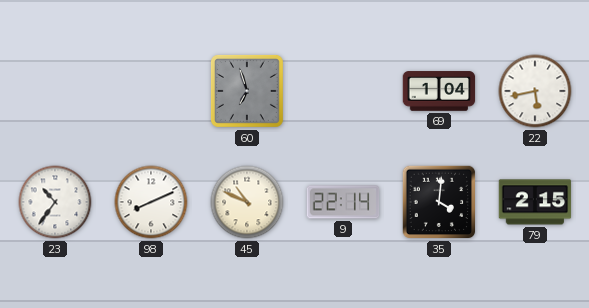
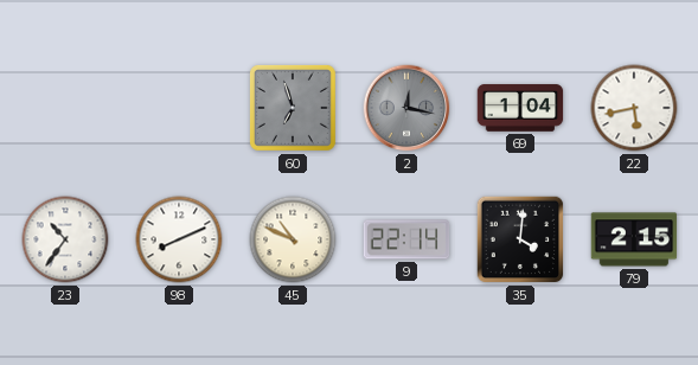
2: none -> 12:17 (406, 108)
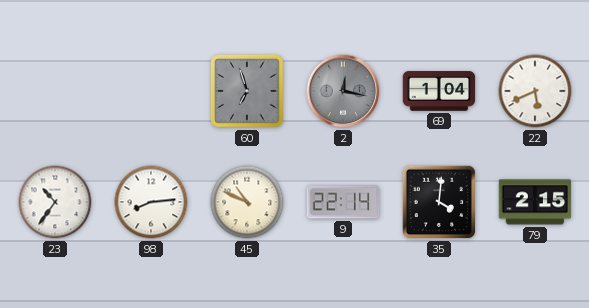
22: 5:43 -> 5:41 (535, 91)
98: 8:11 -> 8:14 (151, 202)
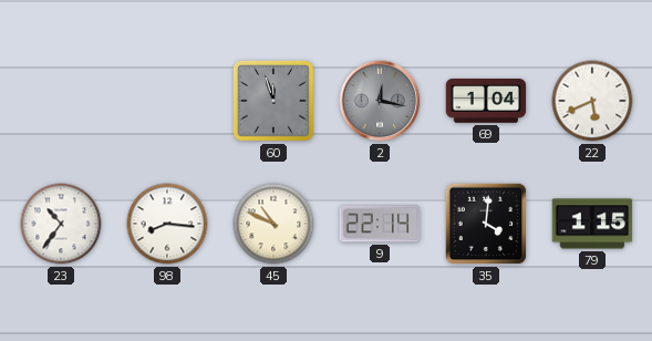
60: 6:57 -> 11:57 (273, 101)
98: 8:14 -> 8:16 (167, 224)
79: 2:15 -> 1:15 (592, 224)
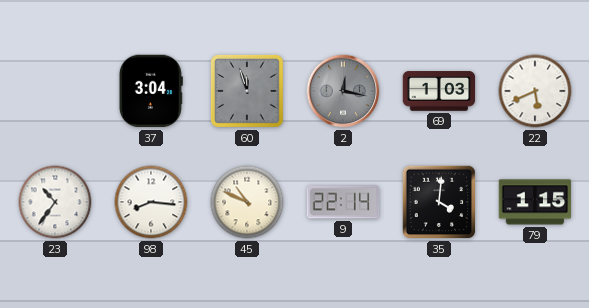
37: none -> 3:04 (151, 91)
69: 1:04 -> 1:03 (439, 91)
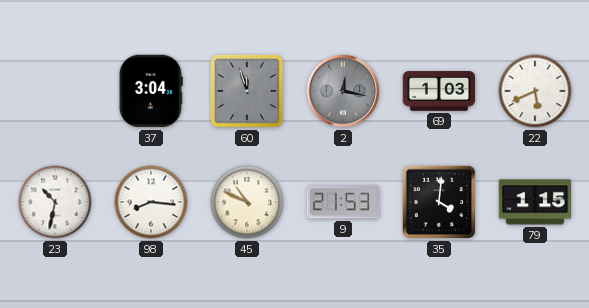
23: 10:36 -> 10:32 (55, 202)
9: 22:14 -> 21:53 (343, 202)
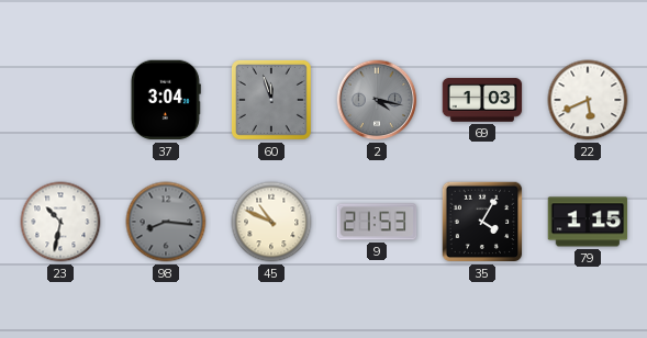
2: 12:17 -> 4:17 (377, 100)
98 dial: white -> grey (166, 222)
35: 4:01 -> 4:05 (482, 222)
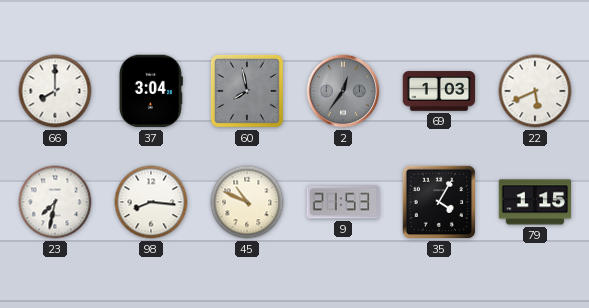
66: none -> 8:00 (55, 91)
60: 11:57 -> 7:58 (247, 91)
2: 4:17 -> 12:36 (343, 91)
23: 10:32 -> 7:32 (55, 202)
98 dial: grey -> white (151, 202)
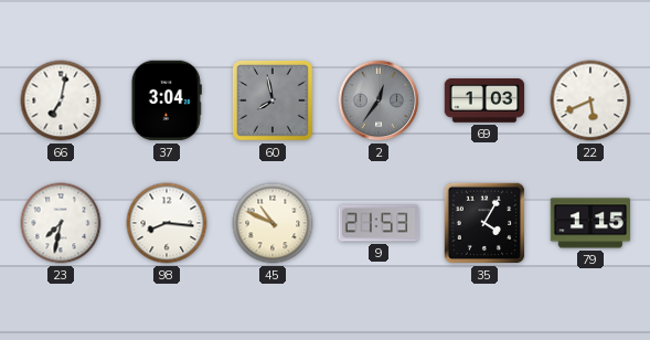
66: 8:00 -> 7:02 (61, 100)
